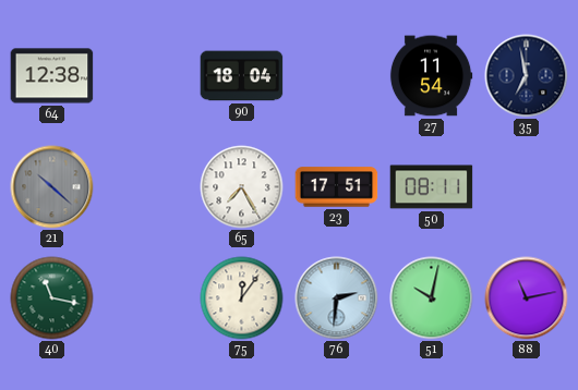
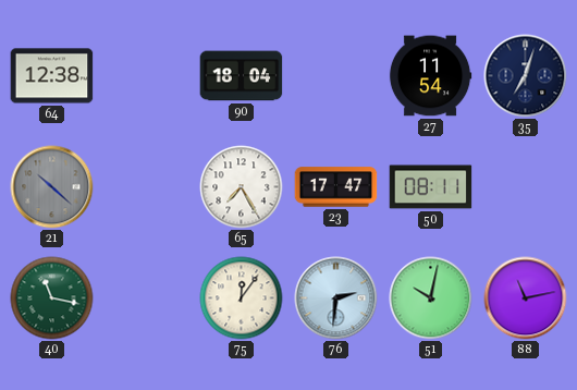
35: 6:58 -> 7:03 (526, 76)
23: 17:51 -> 17:47 (336, 187)
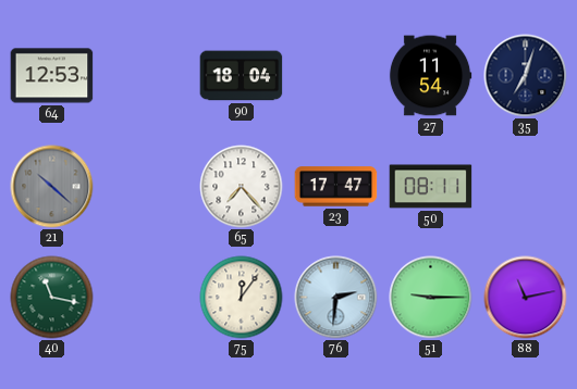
64: 12:38 -> 12:53 (52, 76)
65: 7:25 -> 7:23 (242, 187)
51: 10:02 -> 9:15 (431, 298)
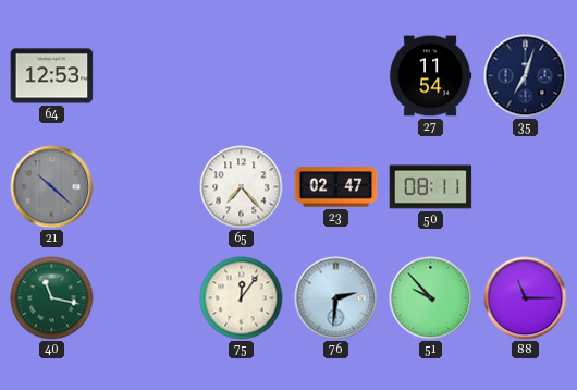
90: 18:04 -> none (242, 76)
23: 17:47 -> 02:47 (336, 187)
51: 9:15 -> 9:53 (431, 298)
88: 11:13 -> 11:15 (526, 298)
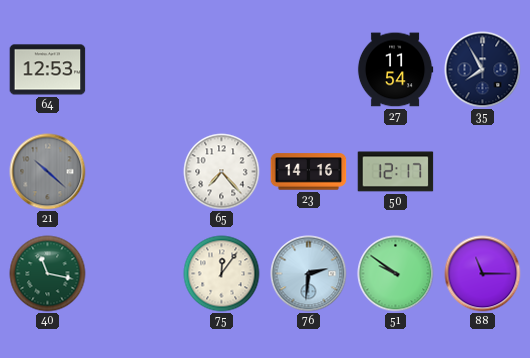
35: 7:03 -> 7:55 (483, 70)
23: 02:47 -> 14:16 (309, 172)
50: 08:11 -> 12:17 (396, 172)
51: 9:53 -> 9:51 (396, 274)
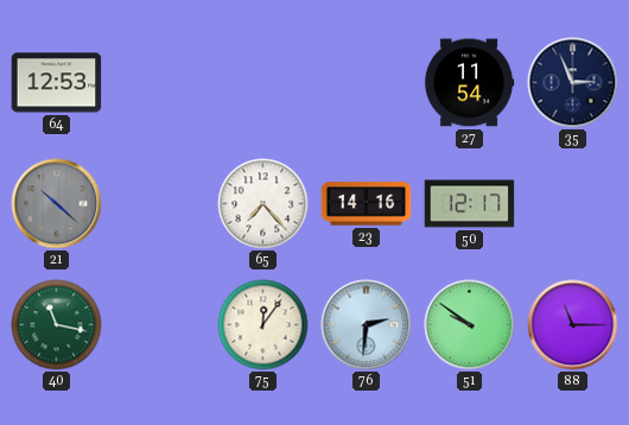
35: 7:55 -> 2:56 (573, 83)
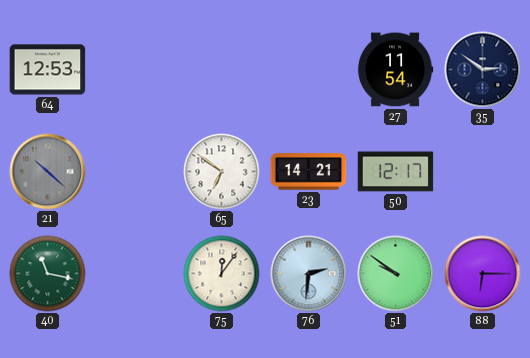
35: 2:56 -> 2:51 (483, 70)
65: 7:23 -> 6:51 (222, 172)
23: 14:16 -> 14:21 (309, 172)
88: 11:15 -> 6:15 (483, 274)
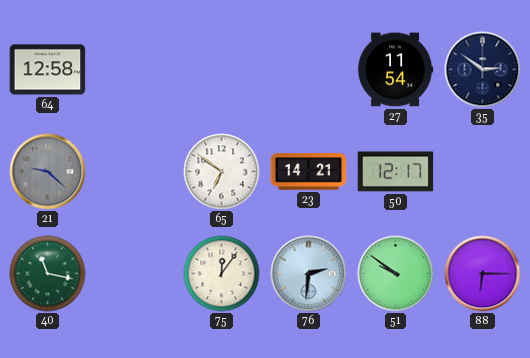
64: 12:53 -> 12:58 (48, 70)
21: 10:22 -> 9:22 (48, 172)
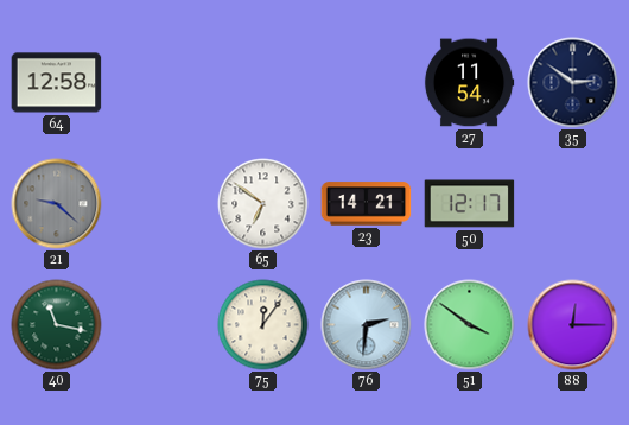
51: 9:51 -> 3:51 (470, 325)
88: 6:15 -> 12:15 (573, 325)
